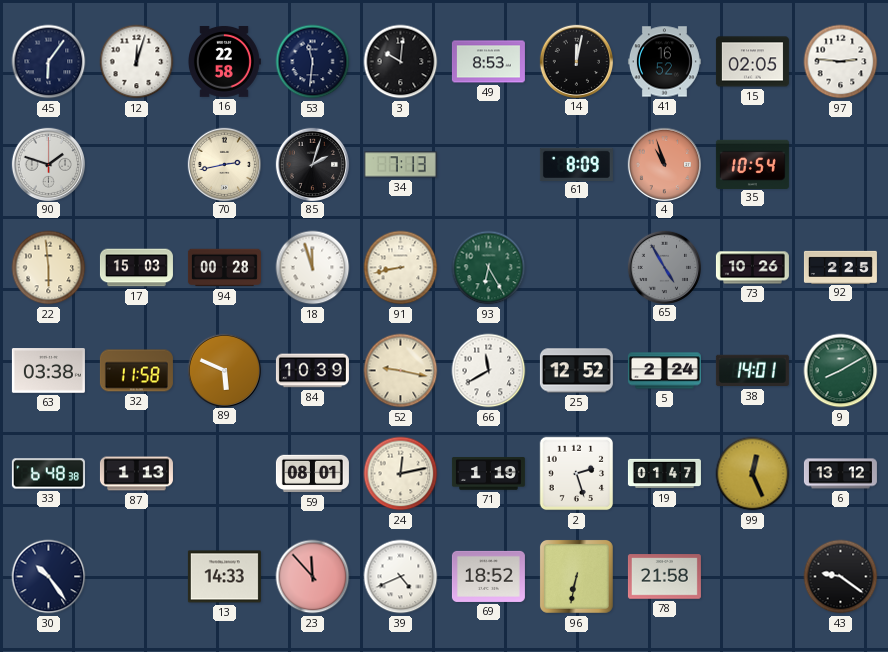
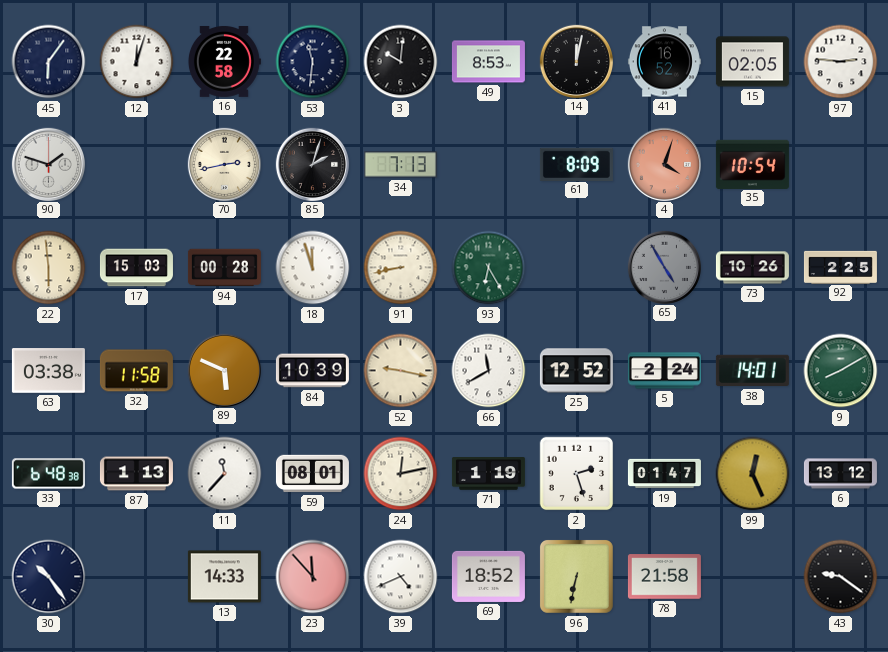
4: 10:57 -> 4:03 (664, 164)
11: none -> 11:37 (225, 474)
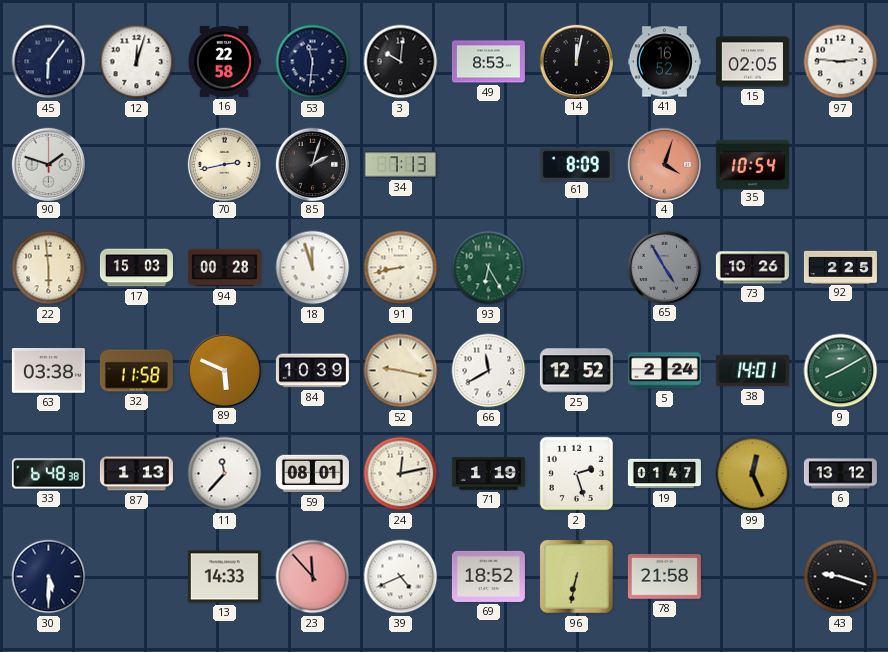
30: 10:24 -> 5:30 (49, 577)
43: 9:21 -> 9:18 (841, 577)
